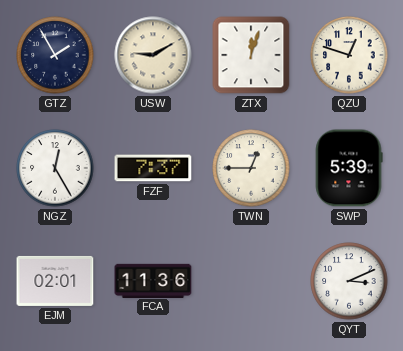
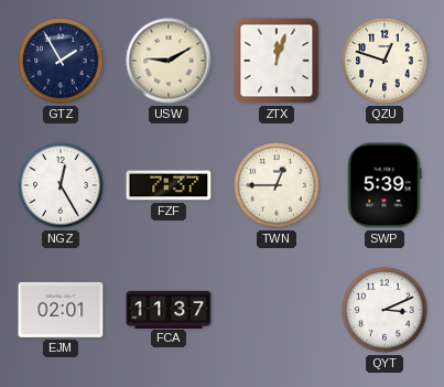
FCA: 11:36 -> 11:37 (169, 309)
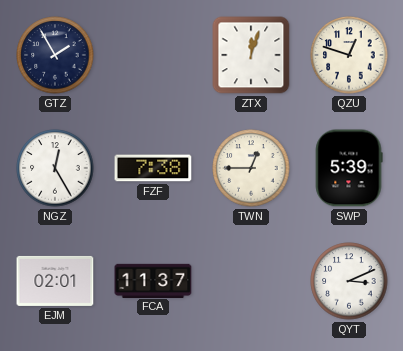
USW: 9:10 -> none (169, 61)
FZF: 7:37 -> 7:38 (153, 168)
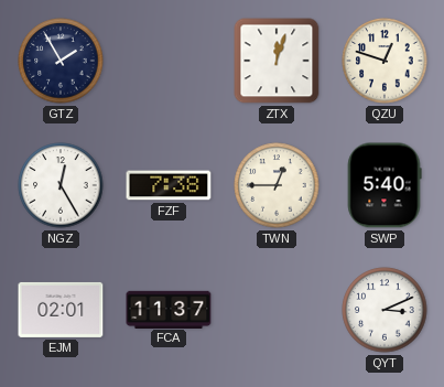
SWP: 5:39 -> 5:40 (385, 185)
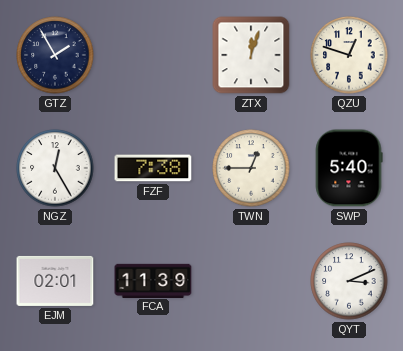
FCA: 11:37 -> 11:39 (153, 280)
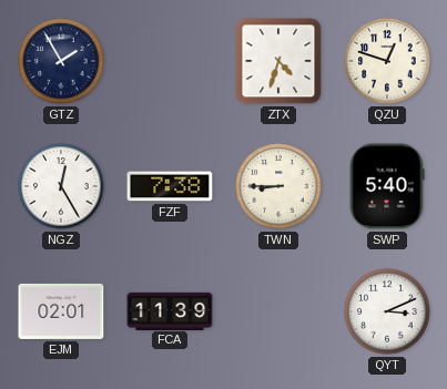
ZTX: 12:03 -> 4:33 (278, 61)
TWN: 12:45 -> 8:45 (278, 186)
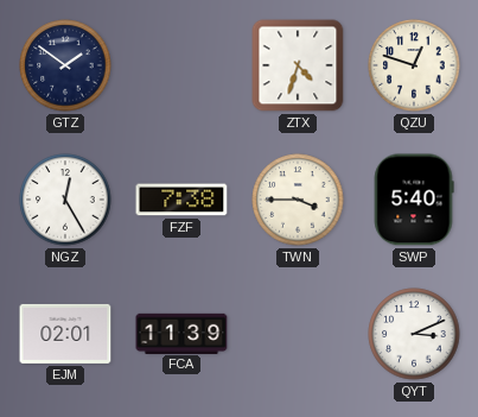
GTZ: 1:55 -> 1:51 (65, 65)
TWN: 8:45 -> 3:45 (298, 200)
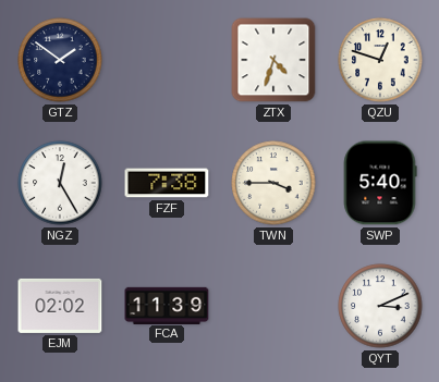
EJM: 02:01 -> 02:02 (60, 306)
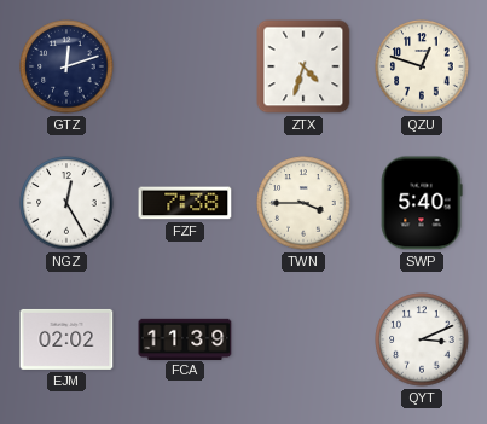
GTZ: 1:51 -> 12:12 (66, 66)
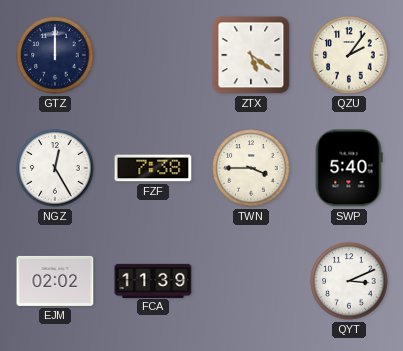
GTZ: 12:12 -> 12:00 (55, 55)
ZTX: 4:33 -> 5:21 (251, 55)
QZU: 12:48 -> 2:06 (349, 55)
